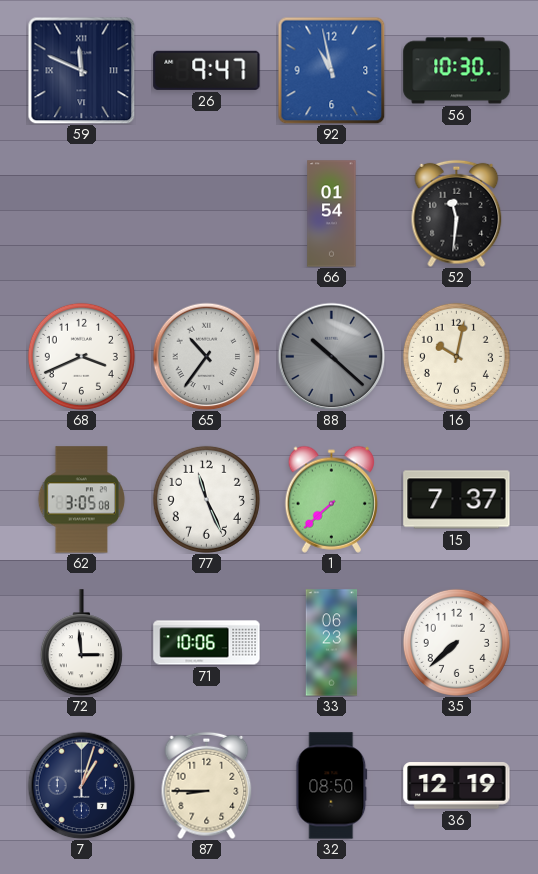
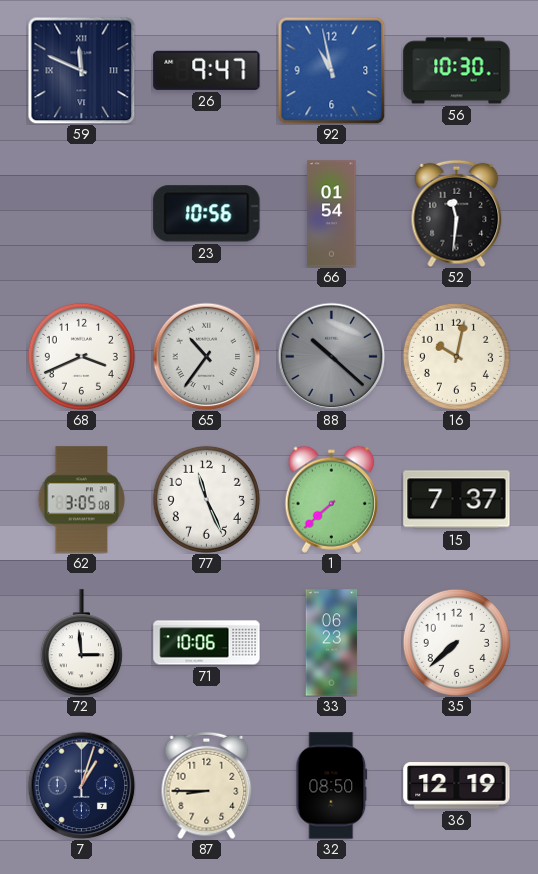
23: none -> 10:56 (207, 214)
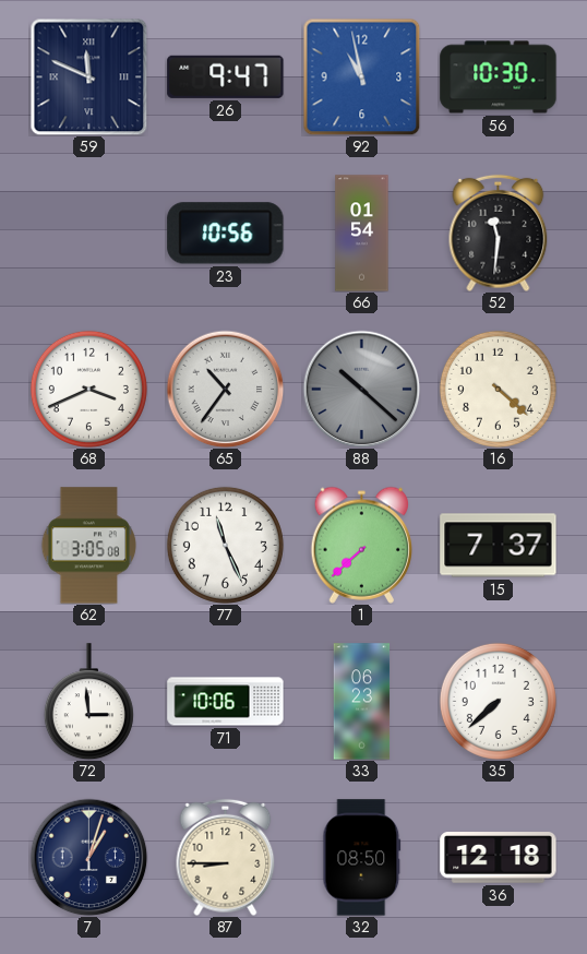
16: 10:02 -> 4:22 (498, 389)
36: 12:19 -> 12:18 (499, 858)
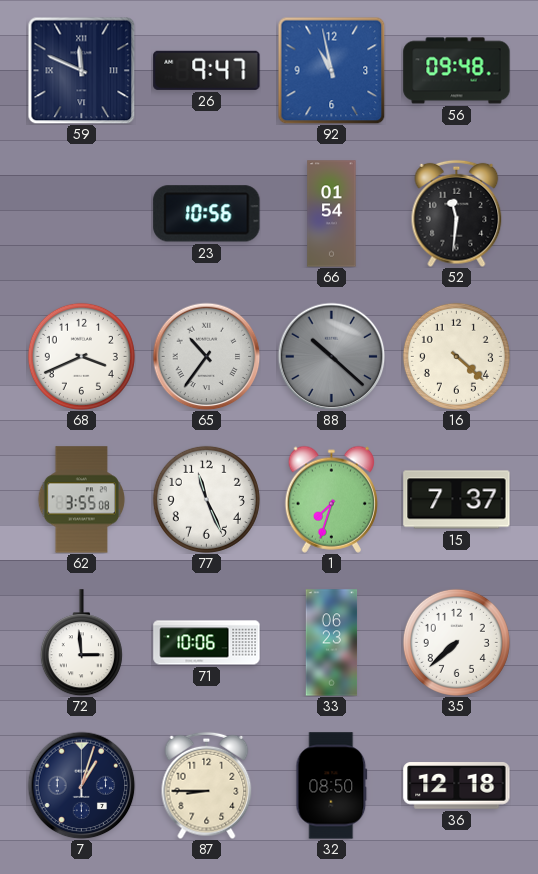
56: 10:30 -> 09:48 (457, 71)
62: 3:05 -> 3:55 (82, 500)
1: 7:38 -> 7:33 (331, 499)
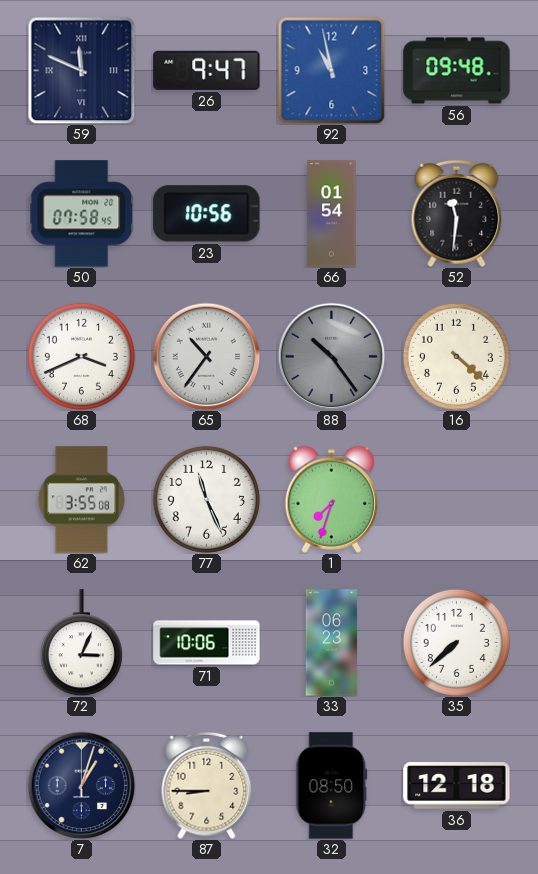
50: none -> 07:58 (82, 214)
88: 10:22 -> 10:24 (331, 356)
15: 7:37 -> none (457, 500)
72: 2:59 -> 3:04 (81, 643)
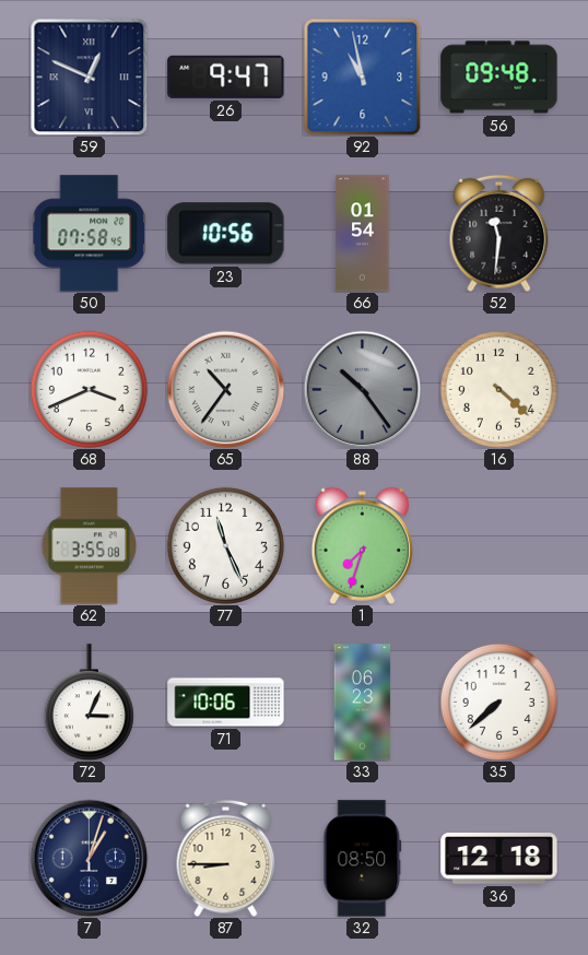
59: 11:49 -> 12:49 (89, 76)
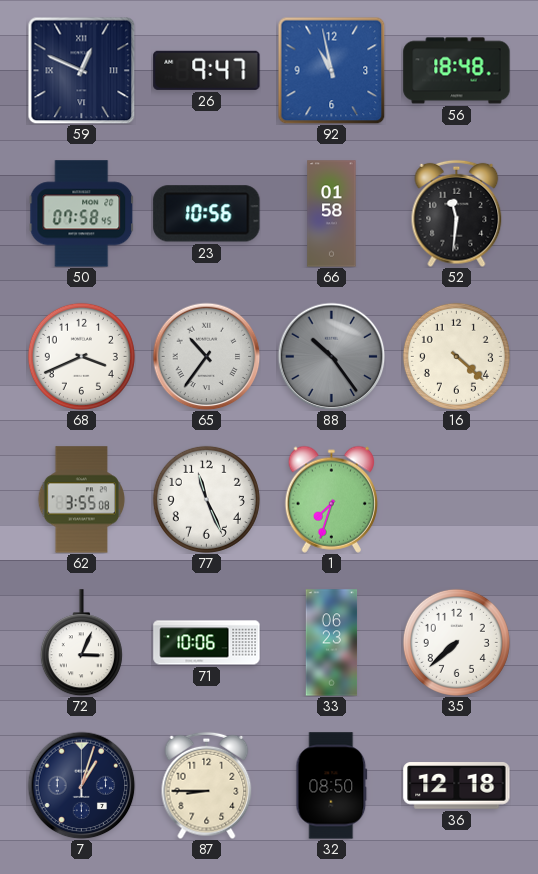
56: 09:48 -> 18:48 (457, 71)
66: 01:54 -> 01:58 (332, 214)
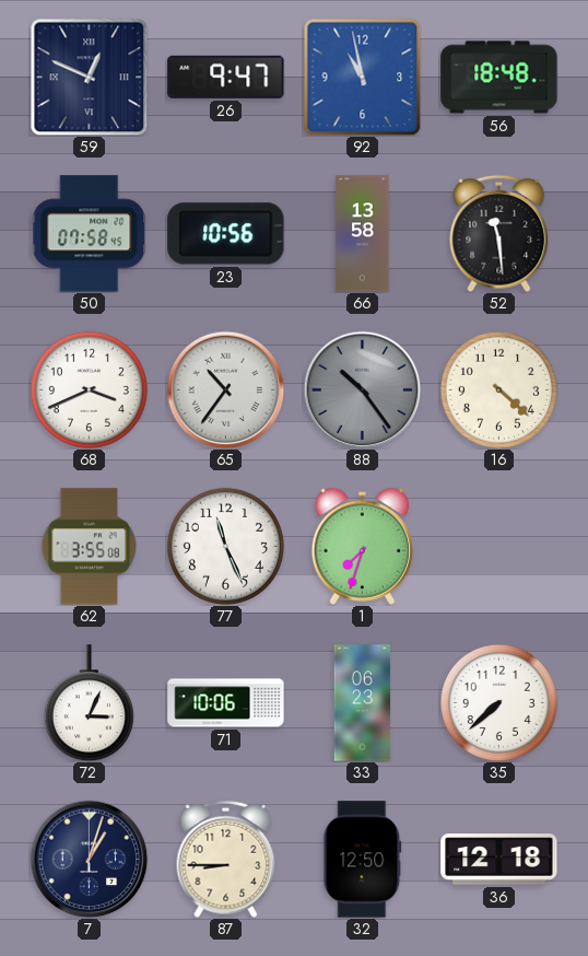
66: 01:58 -> 13:58 (363, 234)
52: 11:31 -> 11:29 (499, 233)
32: 08:50 -> 12:50 (363, 860)
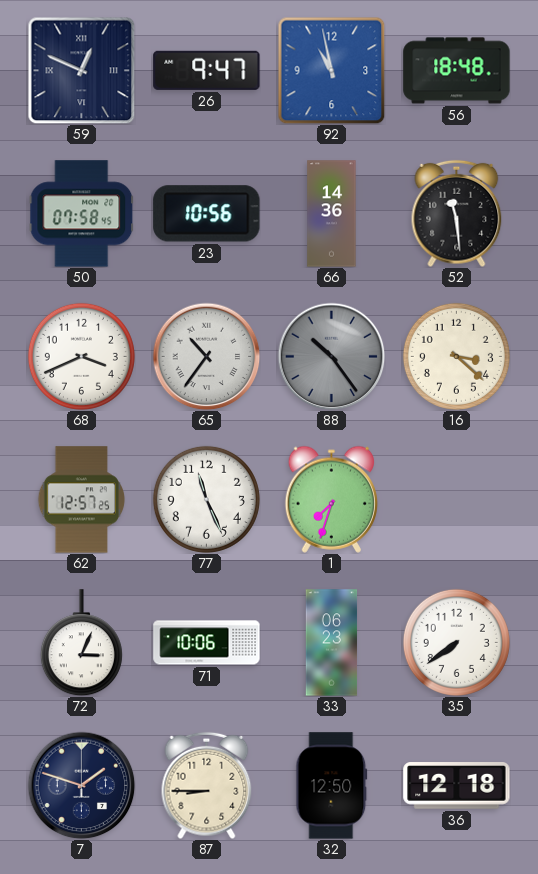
66: 13:58 -> 14:36 (332, 214)
16: 4:22 -> 3:22 (456, 356)
62: 3:55 -> 12:57 (82, 500)
35: 7:38 -> 7:39 (456, 642)
7: 1:03 -> 1:48 (81, 785)
